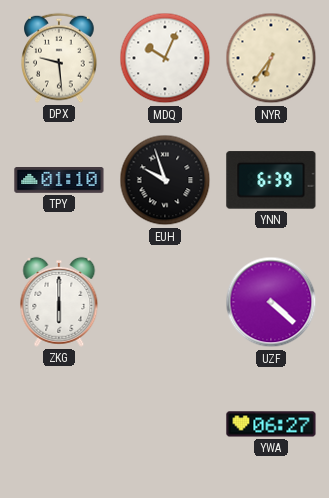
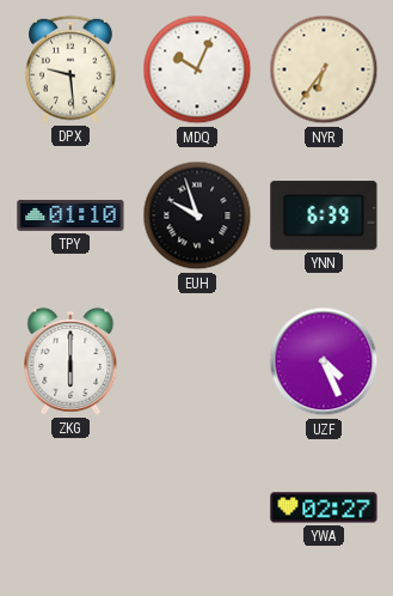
UZF: 4:22 -> 4:26 (324, 361)
YWA: 06:27 -> 02:27 (324, 507)
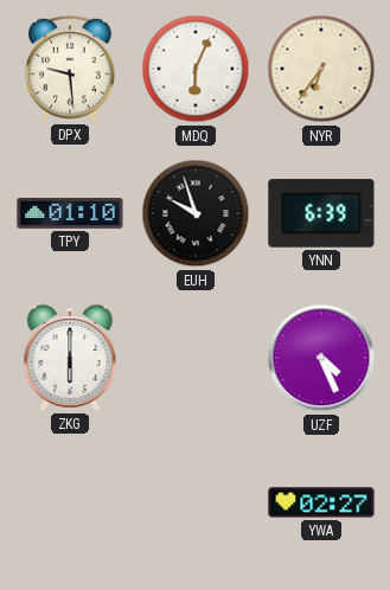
MDQ: 10:04 -> 6:04 (196, 69)
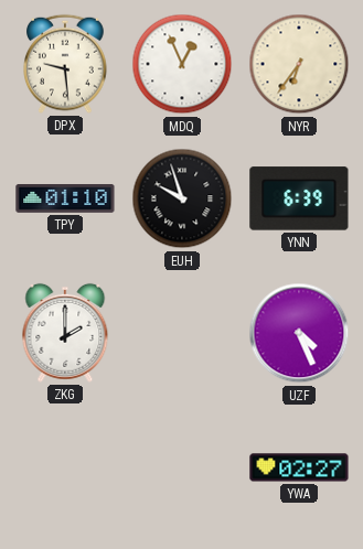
MDQ: 6:04 -> 12:56 (182, 64)
ZKG: 6:00 -> 2:00 (65, 333)
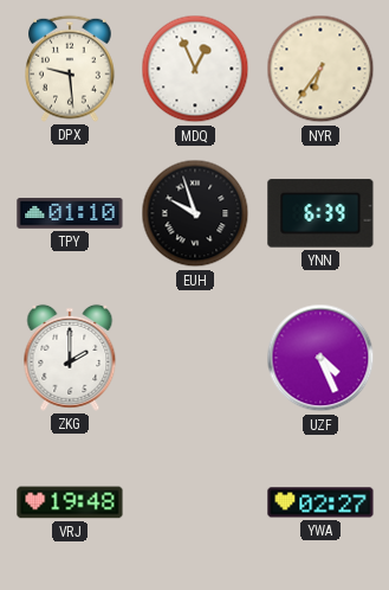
VRJ: none -> 19:48 (70, 502)
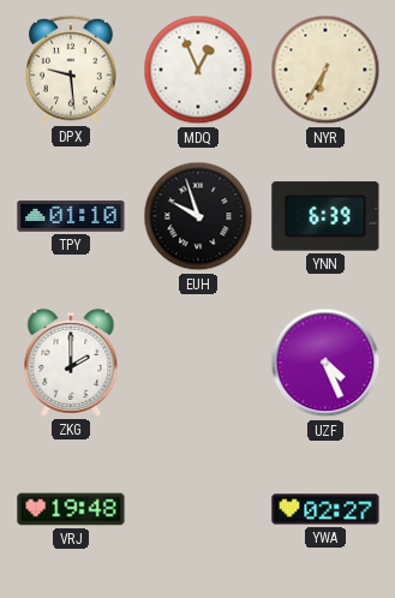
NYR: 6:36 -> 6:35 (325, 70)
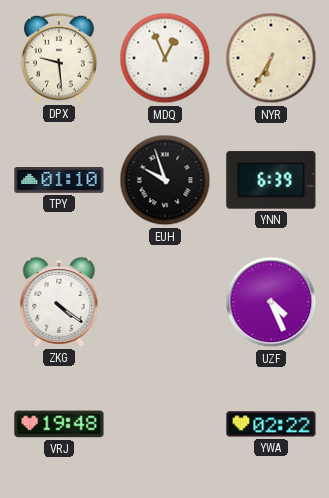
ZKG: 2:00 -> 4:21 (59, 302)
YWA: 02:27 -> 02:22 (271, 424)
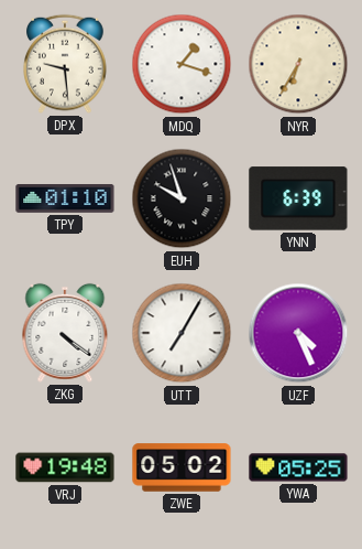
MDQ: 12:56 -> 1:18 (182, 64)
UTT: none -> 7:05 (182, 333)
ZWE: none -> 05:02 (182, 467)
YWA: 02:22 -> 05:25 (298, 467)
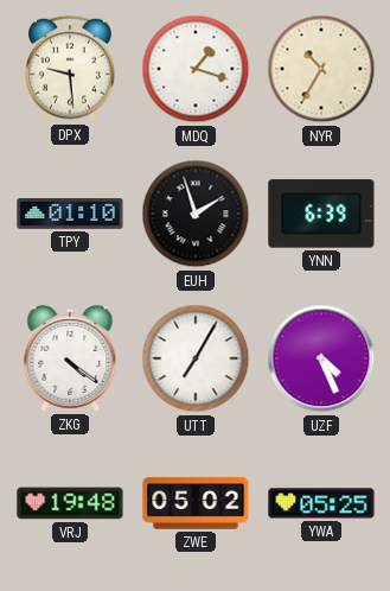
NYR: 6:35 -> 10:35 (321, 69)
EUH: 9:57 -> 1:57 (196, 214)
